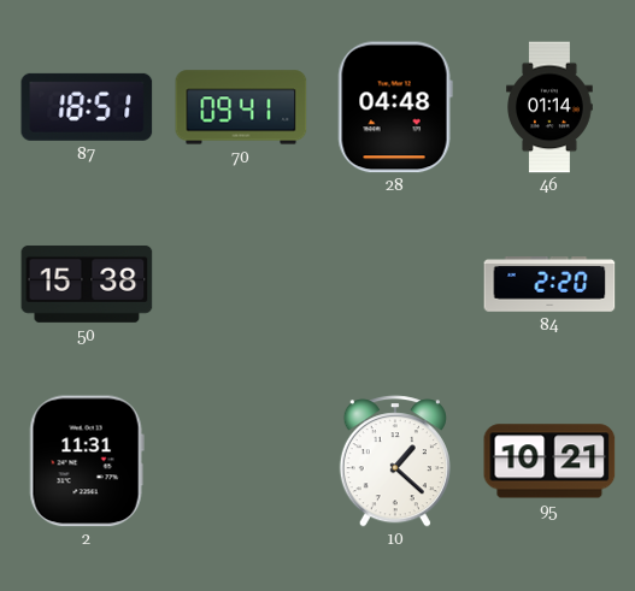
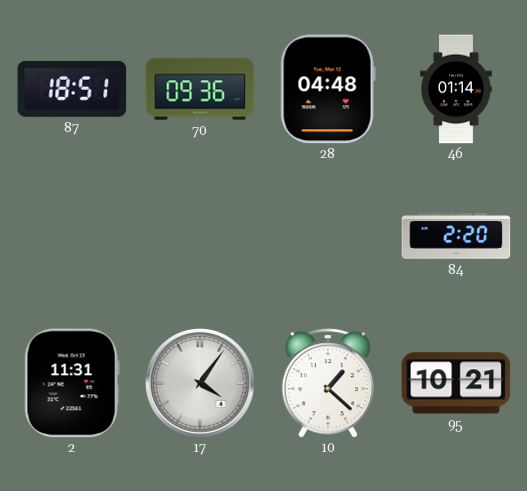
70: 09:41 -> 09:36 (200, 89)
50: 15:38 -> none (87, 284)
17: none -> 4:06 (200, 383)
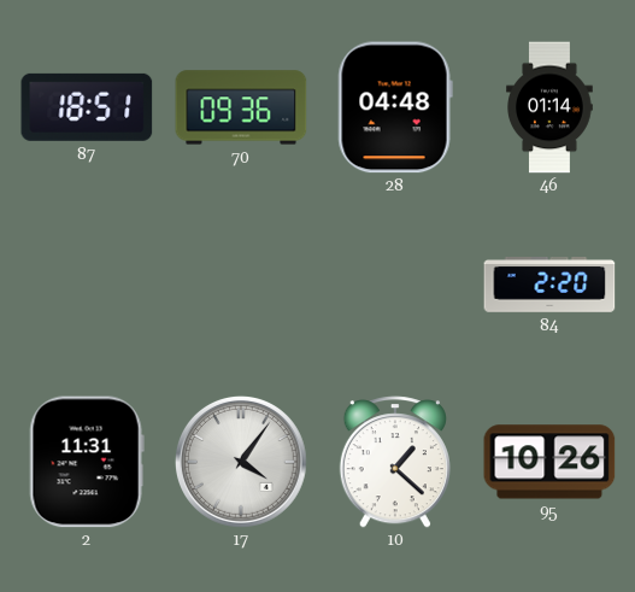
95: 10:21 -> 10:26 (549, 462)
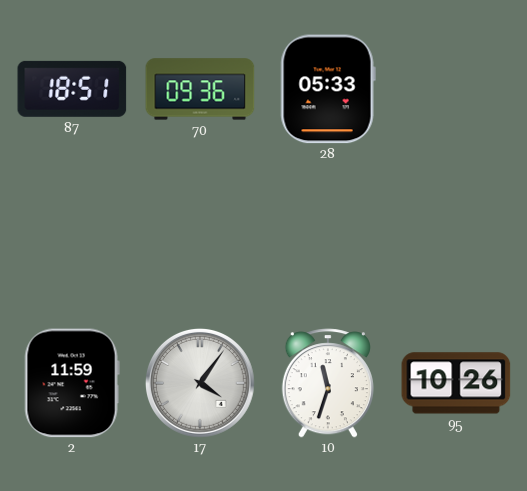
28: 04:48 -> 05:33 (328, 89)
46: 01:14 -> none (549, 107)
84: 2:20 -> none (549, 285)
2: 11:31 -> 11:59 (72, 383)
10: 1:22 -> 11:33 (328, 383)
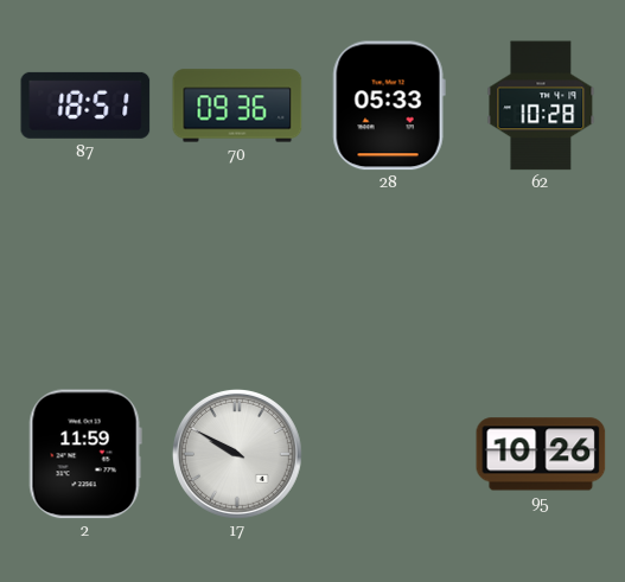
62: none -> 10:28 (541, 105)
17: 4:06 -> 9:50 (237, 454)
10: 11:33 -> none (328, 383)
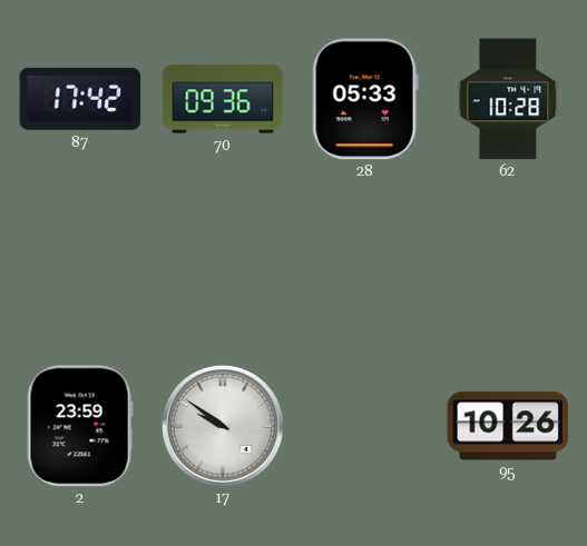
87: 18:51 -> 17:42 (80, 99)
2: 11:59 -> 23:59 (80, 426)
17: 9:50 -> 9:51 (223, 426)
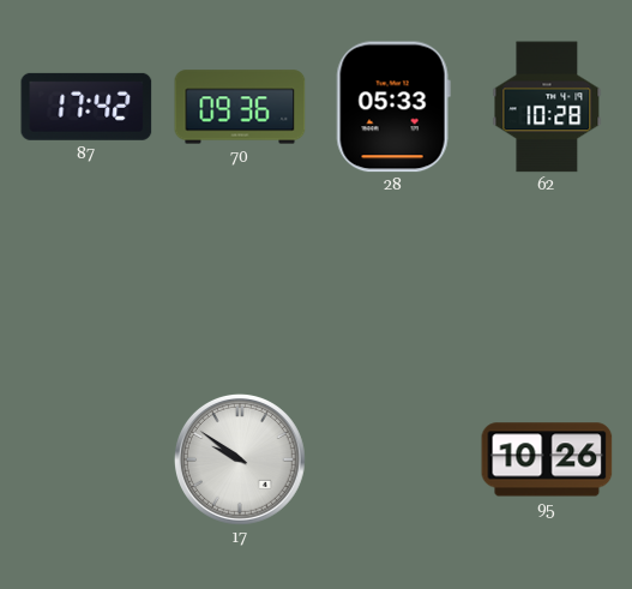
2: 23:59 -> none (80, 426)
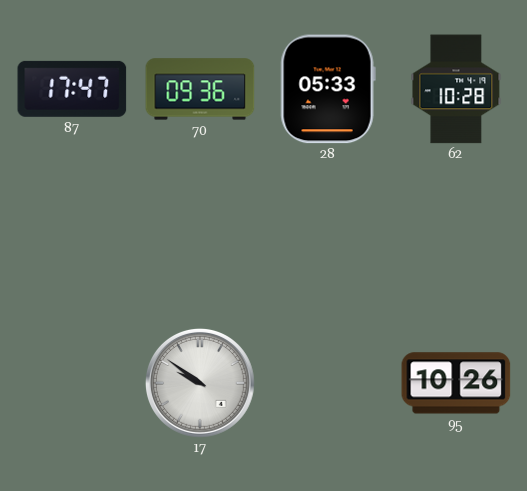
87: 17:42 -> 17:47 (72, 89)
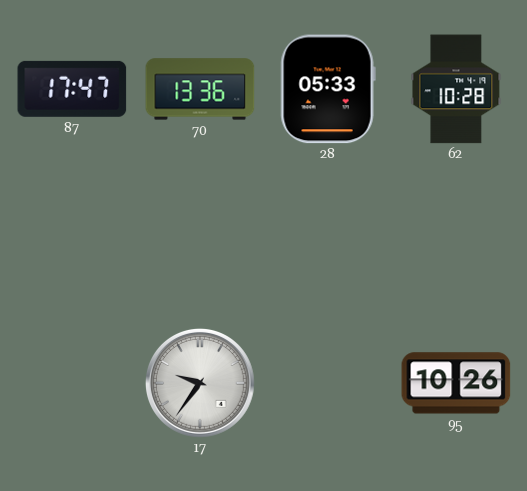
70: 09:36 -> 13:36 (200, 89)
17: 9:51 -> 9:36 (200, 383)
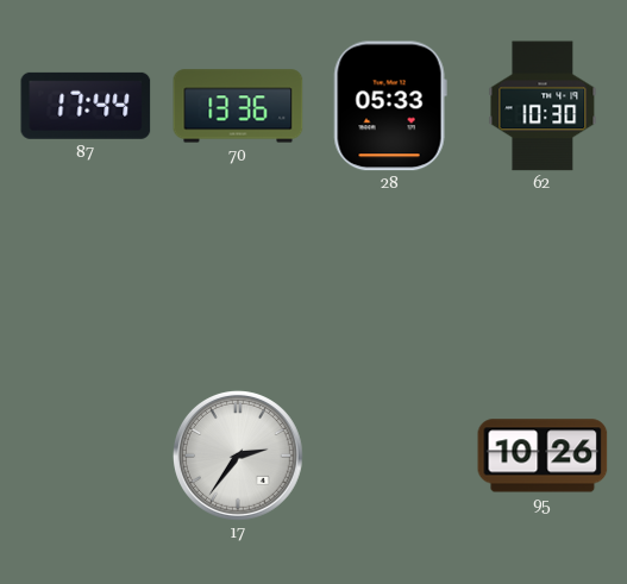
87: 17:47 -> 17:44 (86, 106)
62: 10:28 -> 10:30 (543, 106)
17: 9:36 -> 2:36 (238, 456)
